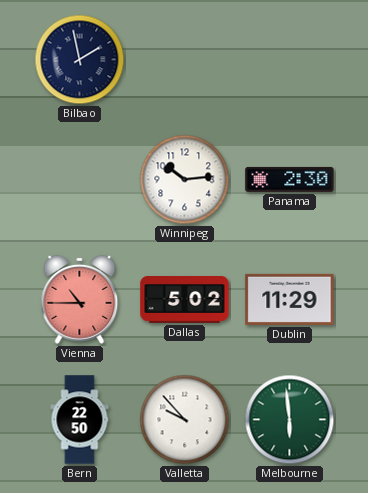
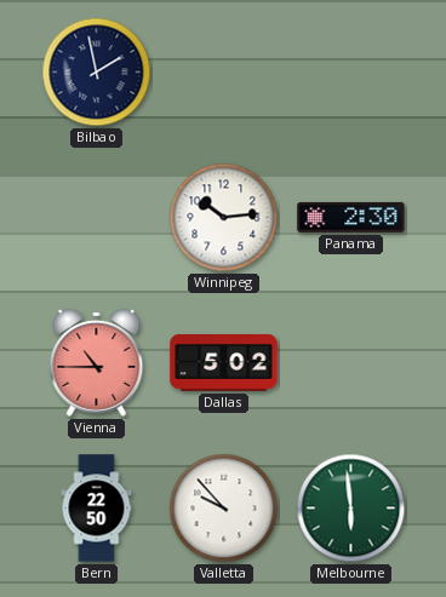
Dublin: 11:29 -> none (290, 299)
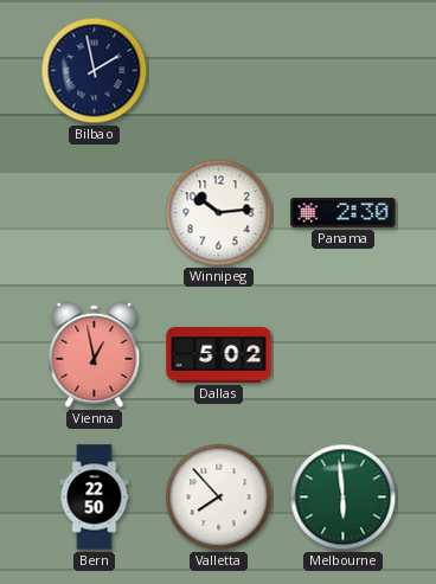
Vienna: 10:45 -> 12:58 (95, 354)
Valletta: 9:53 -> 7:53 (219, 498)
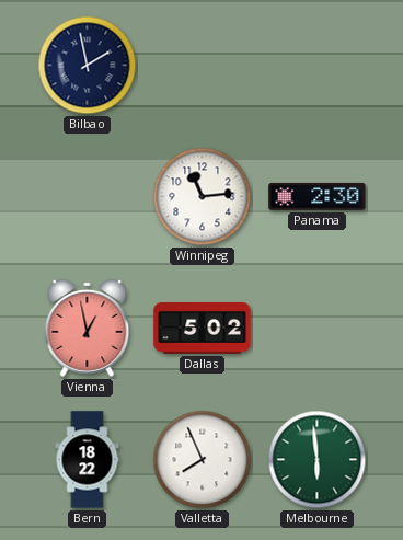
Winnipeg: 10:14 -> 11:14 (203, 197)
Bern: 22:50 -> 18:22 (88, 460)
Valletta: 7:53 -> 7:56 (203, 460)
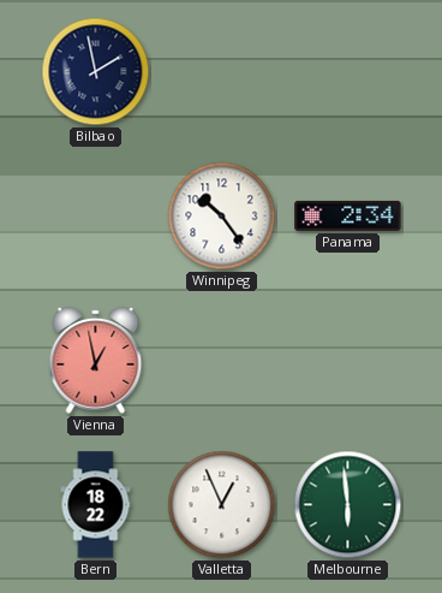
Winnipeg: 11:14 -> 10:24 (222, 217)
Panama: 2:30 -> 2:34 (348, 215)
Dallas: 5:02 -> none (203, 329)
Valletta: 7:56 -> 12:56 (222, 505)
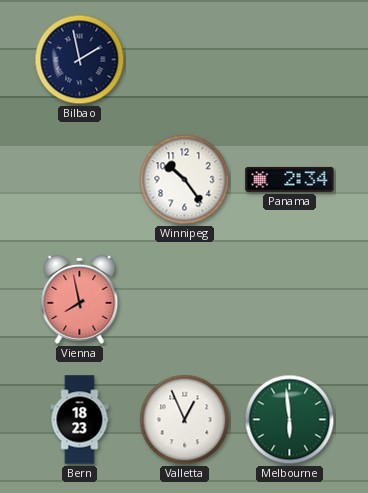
Vienna: 12:58 -> 7:58 (80, 299)
Bern: 18:22 -> 18:23 (80, 420)
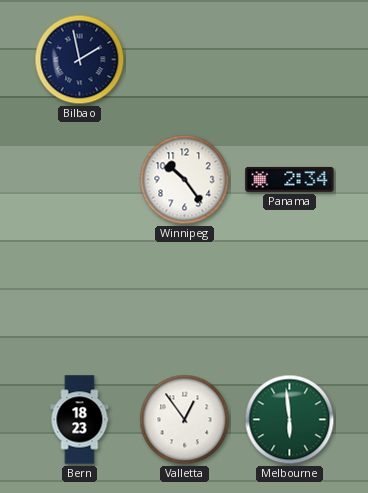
Vienna: 7:58 -> none (80, 299)
Valletta: 12:56 -> 12:54 (185, 420)
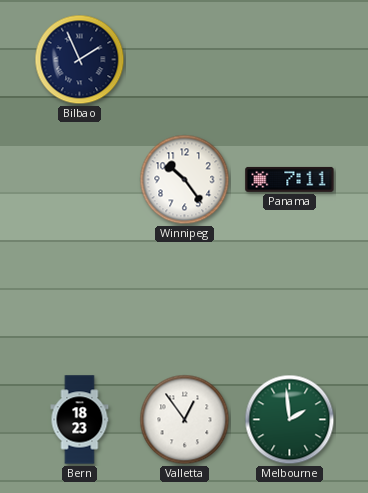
Bilbao: 1:58 -> 1:56 (80, 60)
Panama: 2:34 -> 7:11 (290, 179)
Melbourne: 5:59 -> 1:59 (290, 420)
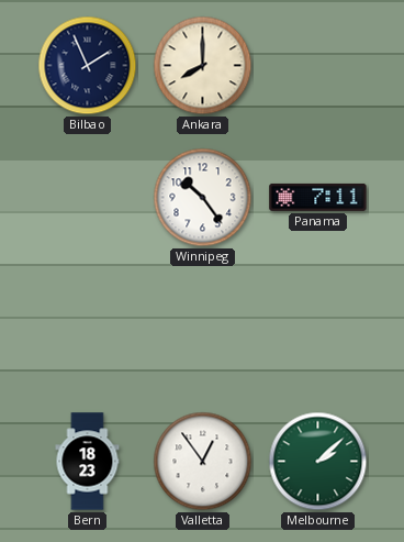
Ankara: none -> 8:00 (203, 66)
Melbourne: 1:59 -> 2:08 (318, 462)
